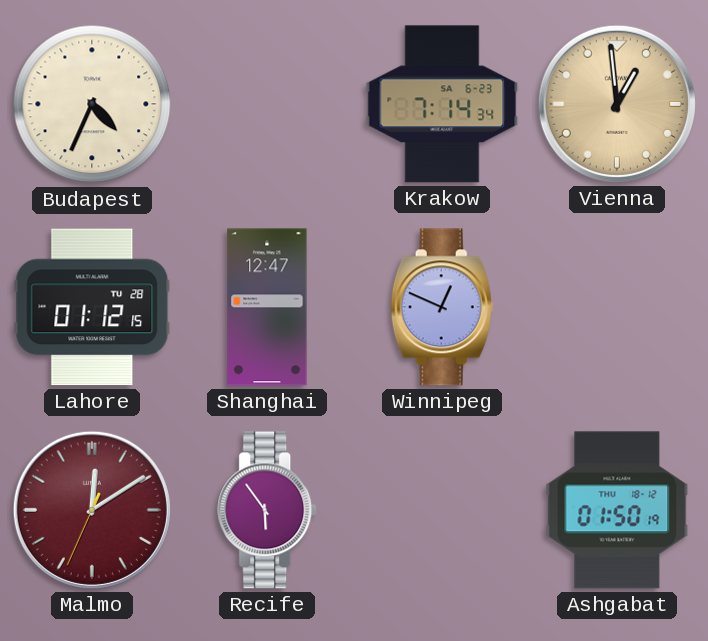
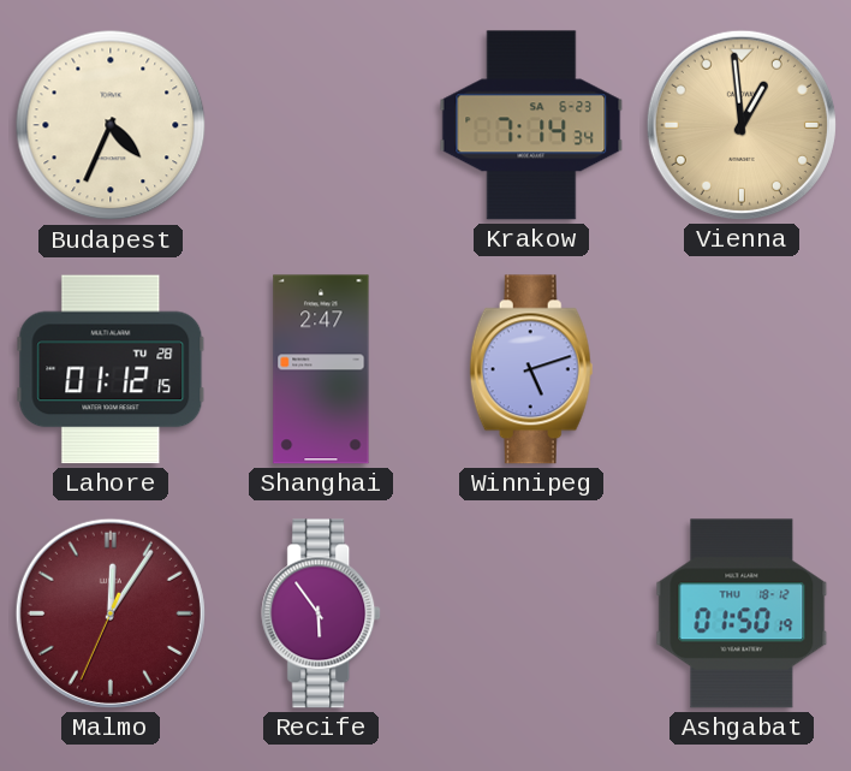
Shanghai: 12:47 -> 2:47 (321, 369)
Winnipeg: 12:49 -> 5:12 (531, 369)
Malmo: 12:09 -> 12:05 (111, 613)
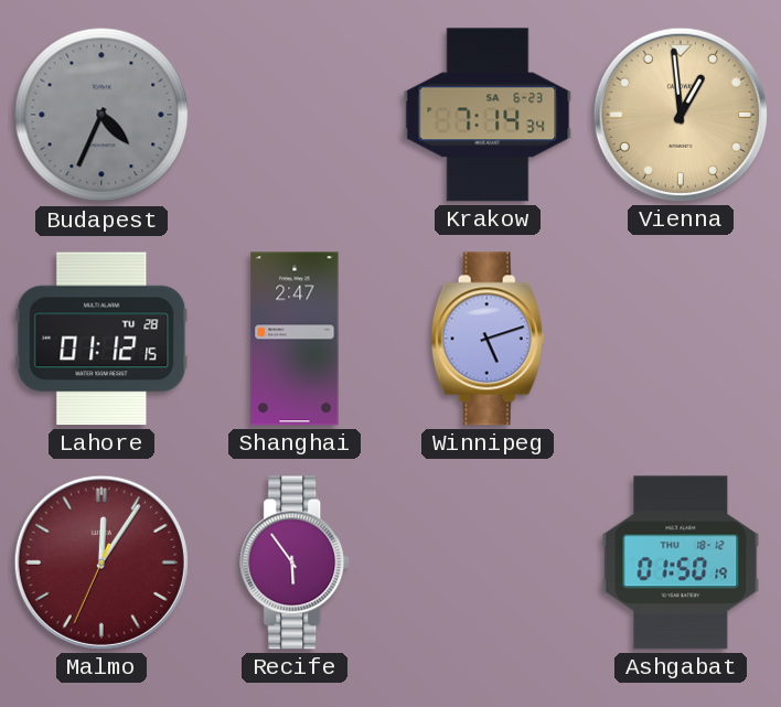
Budapest dial: cream -> grey (101, 115)
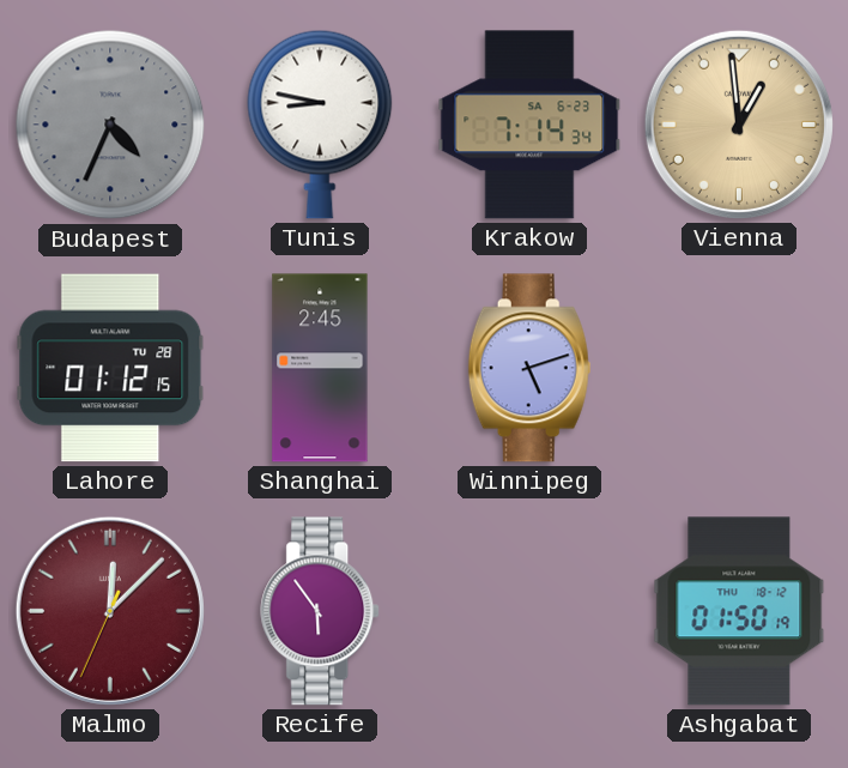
Tunis: none -> 8:47 (320, 125)
Shanghai: 2:47 -> 2:45 (320, 368)
Malmo: 12:05 -> 12:07 (110, 611)
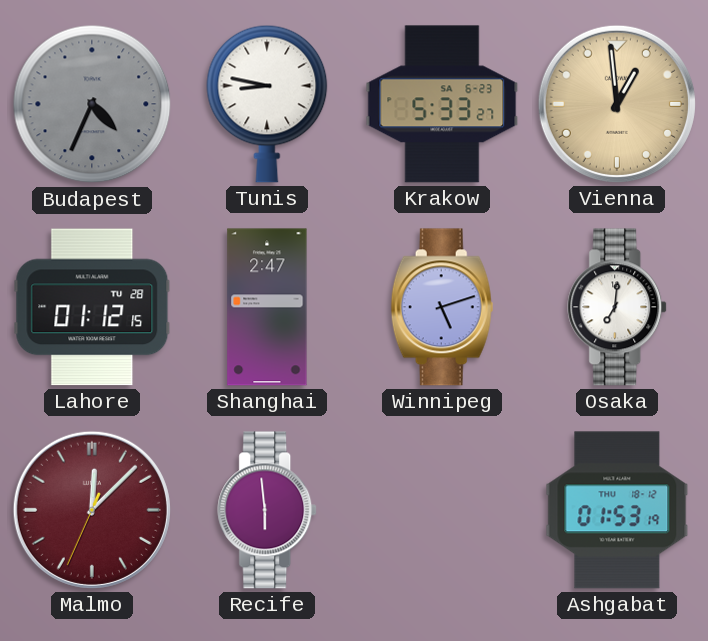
Krakow: 7:14 -> 5:33 (442, 104)
Shanghai: 2:45 -> 2:47 (267, 307)
Osaka: none -> 7:01 (618, 307)
Recife: 5:54 -> 5:59 (268, 510)
Ashgabat: 01:50 -> 01:53 (617, 510)
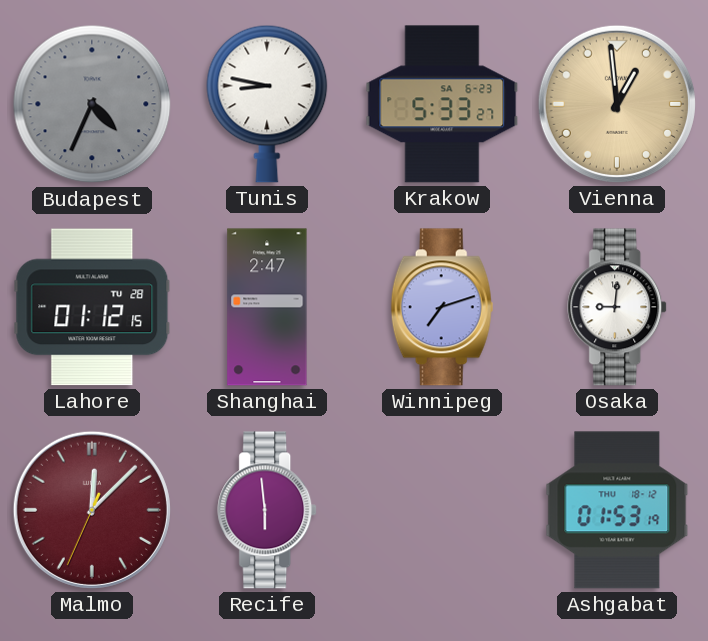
Winnipeg: 5:12 -> 7:12 (442, 307)
Osaka: 7:01 -> 9:01 (618, 307)
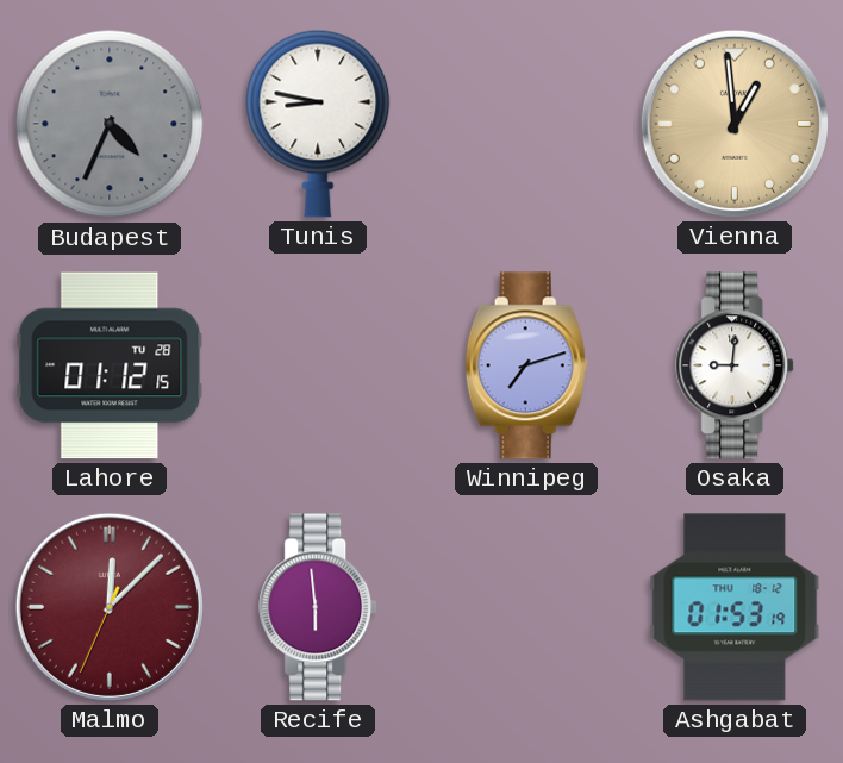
Krakow: 5:33 -> none (442, 104)
Shanghai: 2:47 -> none (267, 307)
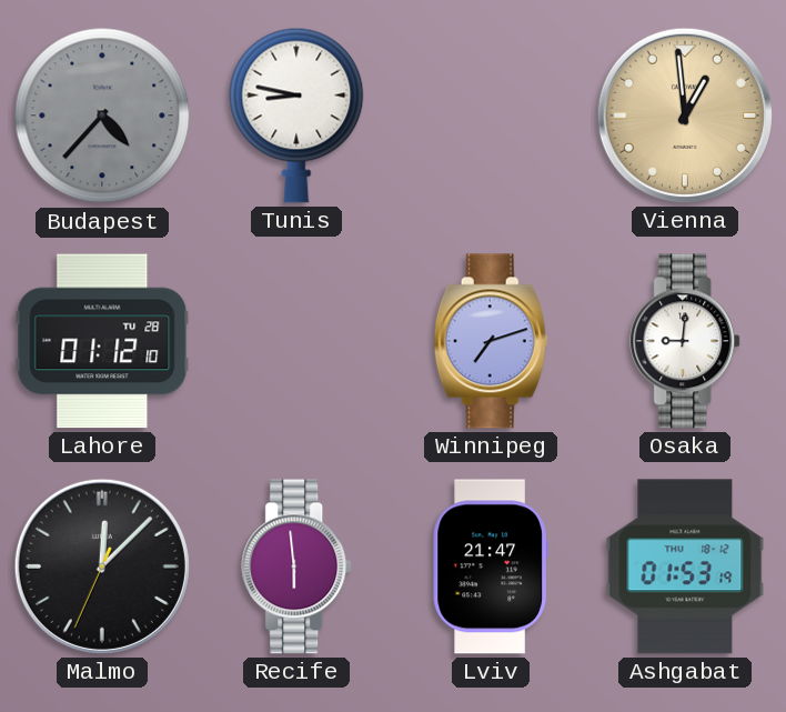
Budapest: 4:34 -> 4:37 (102, 116)
Lahore: 01:12:15 -> 01:12:10 (102, 341)
Malmo dial: burgundy -> black (102, 566)
Lviv: none -> 21:47 (491, 566)
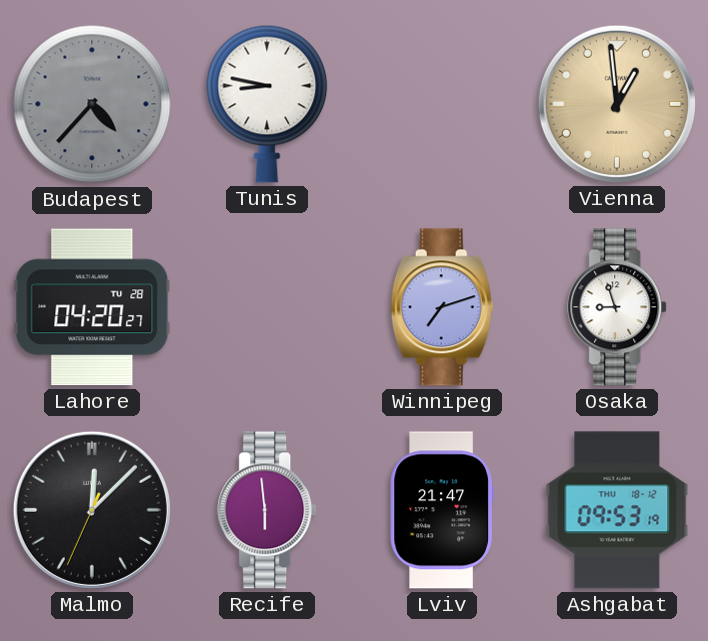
Lahore: 01:12 -> 04:20 (92, 307)
Osaka: 9:01 -> 8:57 (618, 307)
Ashgabat: 01:53 -> 09:53 (617, 510)
